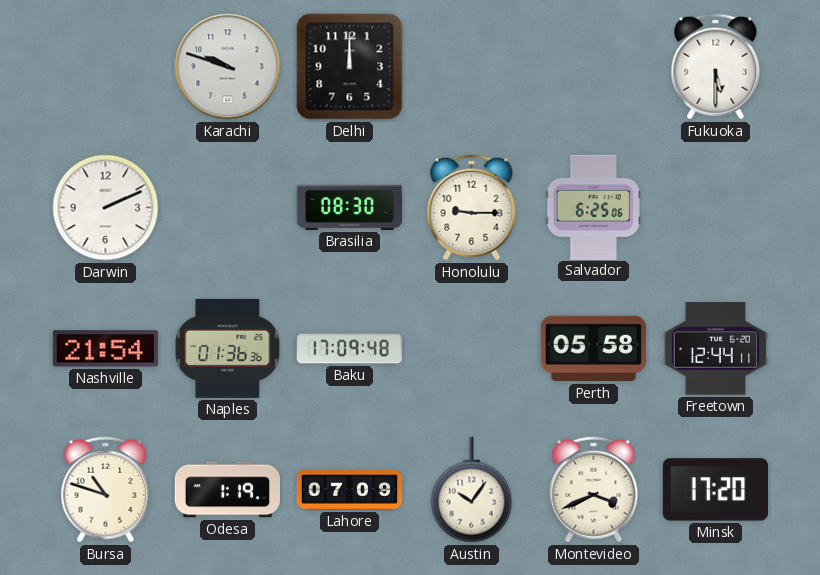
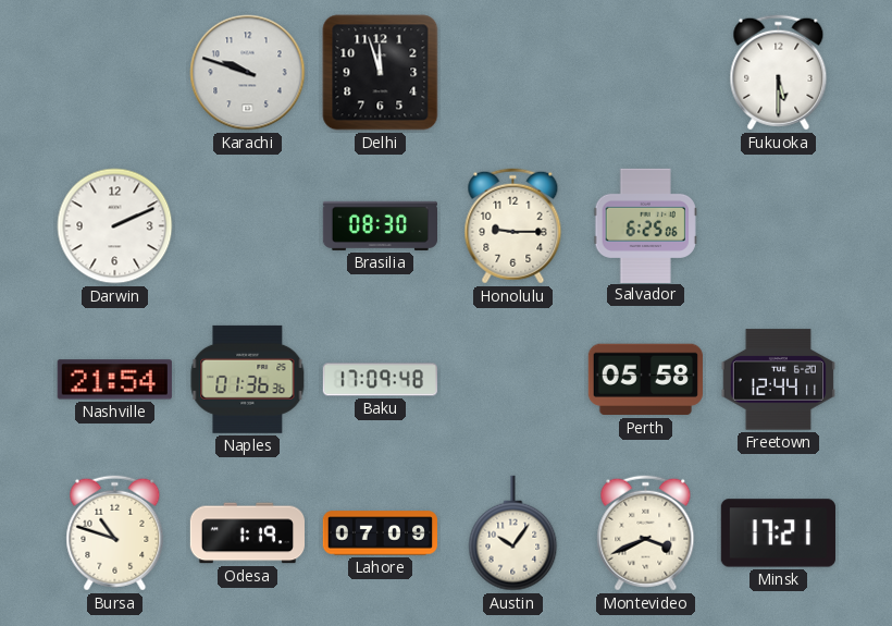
Delhi: 12:00 -> 11:57 (381, 73)
Minsk: 17:20 -> 17:21 (778, 533)
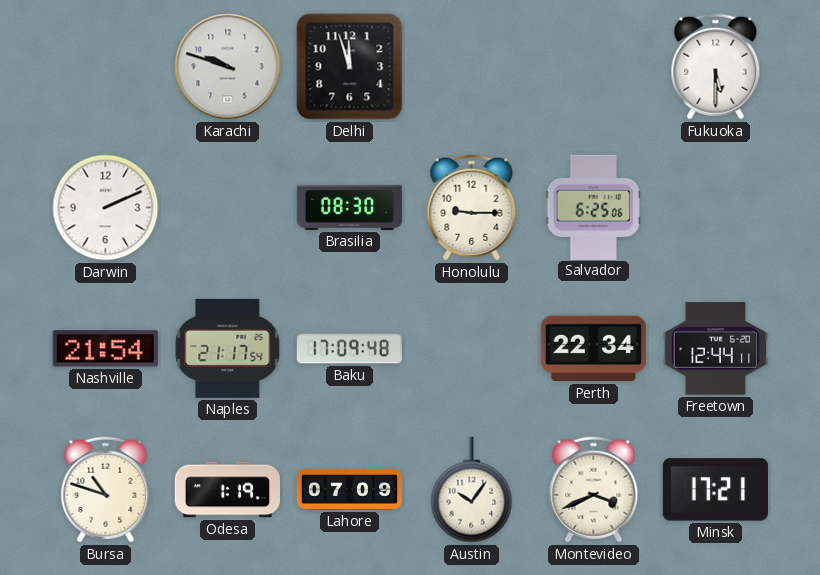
Naples: 01:36 -> 21:17 (228, 348)
Perth: 05:58 -> 22:34 (593, 349)
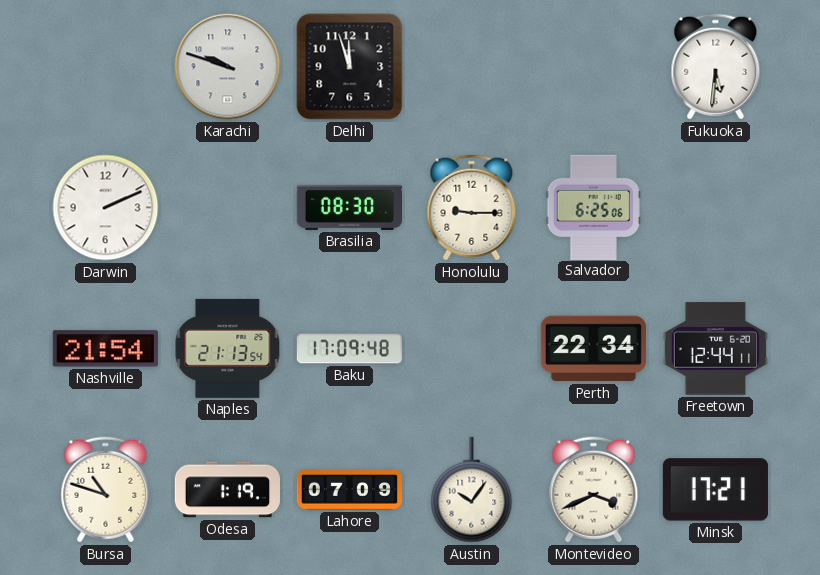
Fukuoka: 5:30 -> 5:31 (716, 67)
Naples: 21:17 -> 21:13 (228, 348)
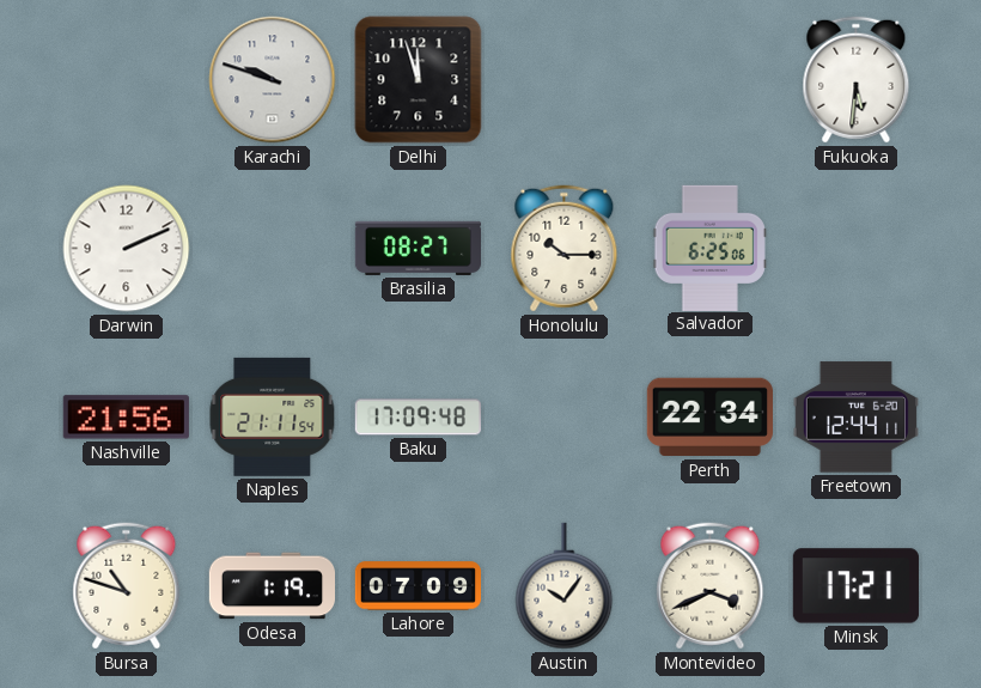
Brasilia: 08:30 -> 08:27 (418, 248)
Honolulu: 9:15 -> 10:15 (565, 249)
Nashville: 21:54 -> 21:56 (126, 418)
Naples: 21:13 -> 21:11 (273, 416)
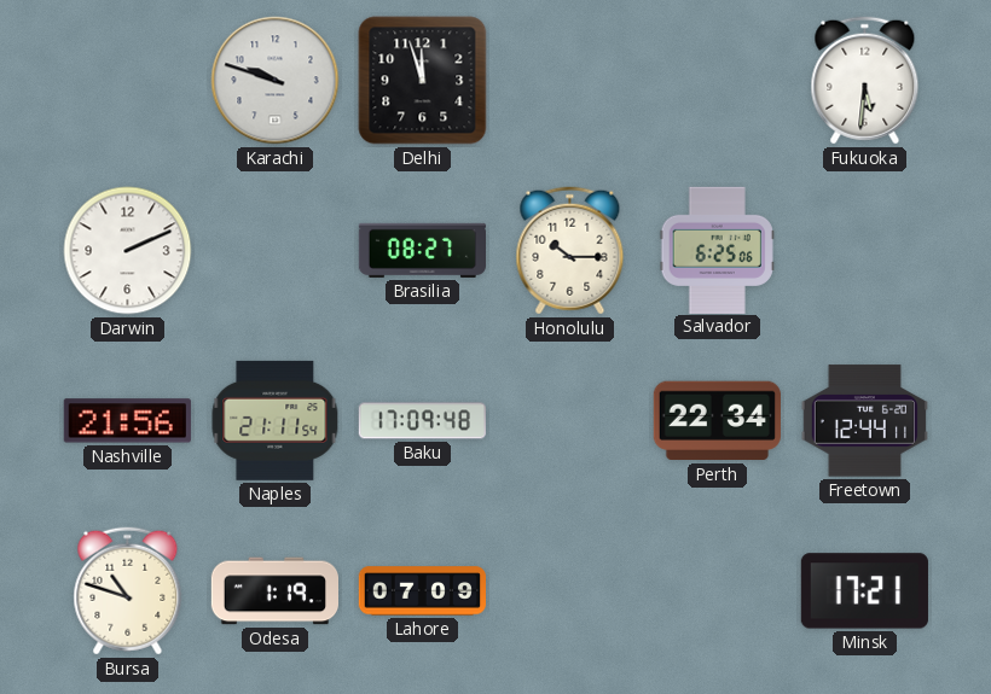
Austin: 10:06 -> none (565, 586)
Montevideo: 3:41 -> none (711, 586)
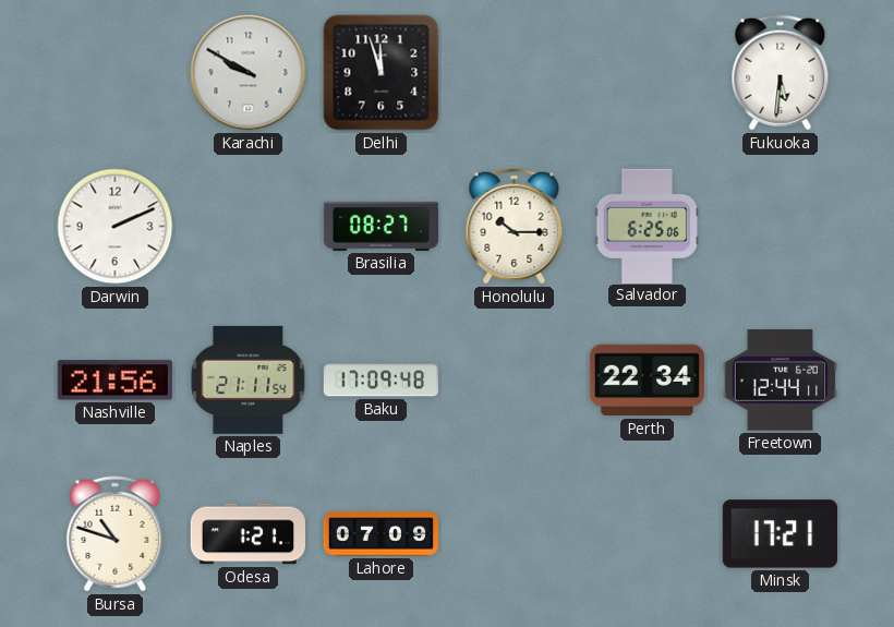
Karachi: 9:48 -> 9:50 (249, 73)
Odesa: 1:19 -> 1:21 (247, 534)
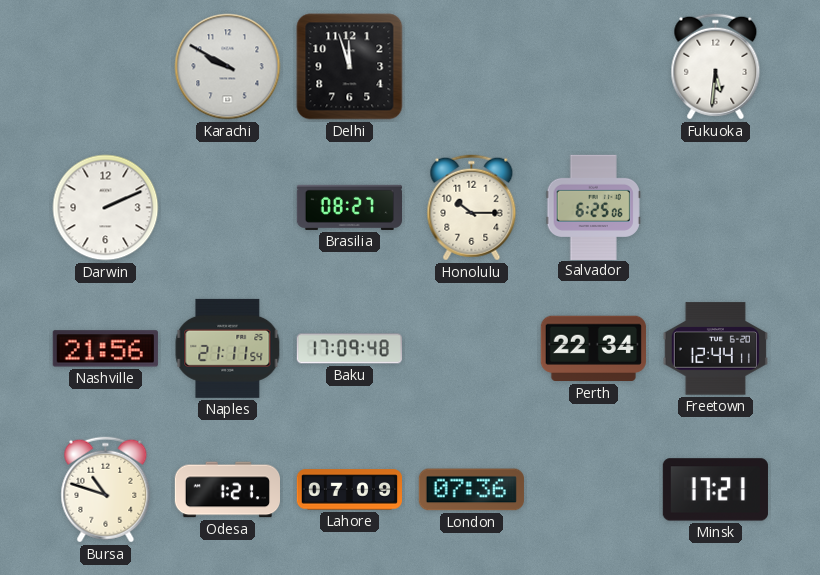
London: none -> 07:36 (471, 490)
